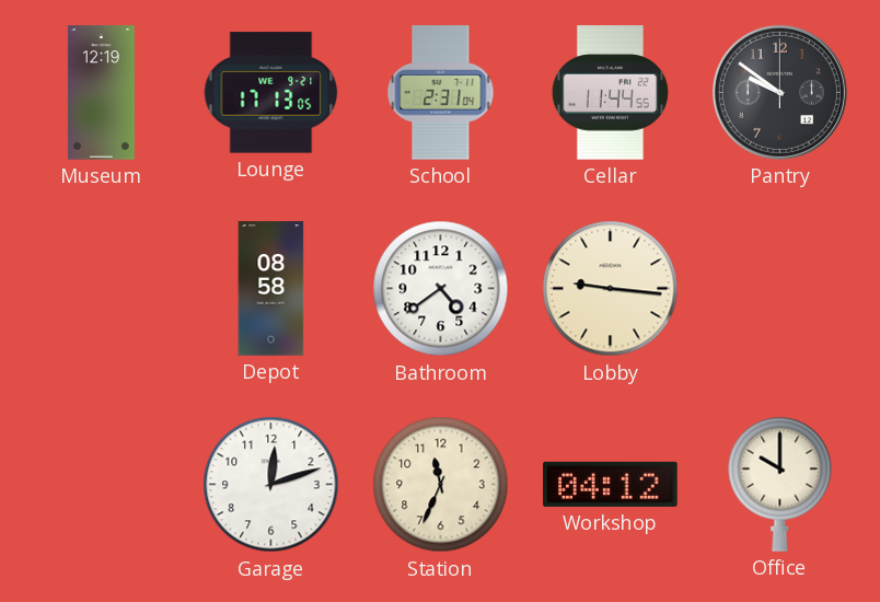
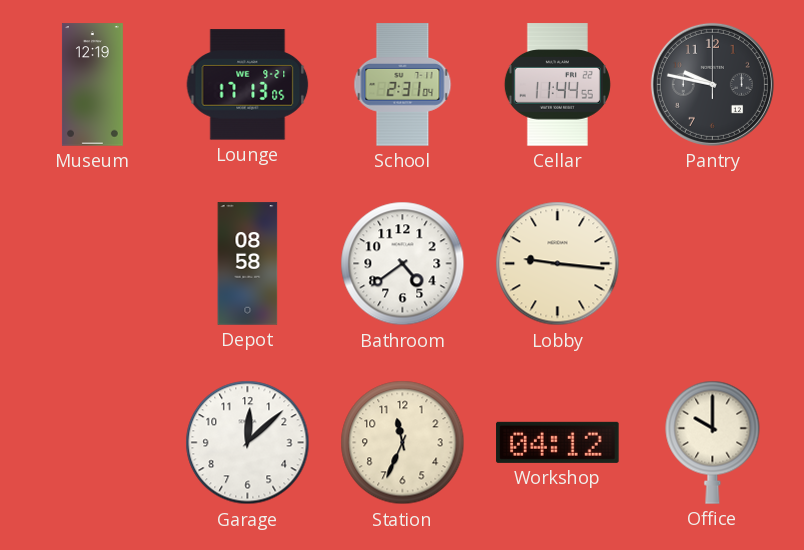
Pantry: 9:51 -> 9:47 (712, 84)
Garage: 12:12 -> 12:08 (248, 443)
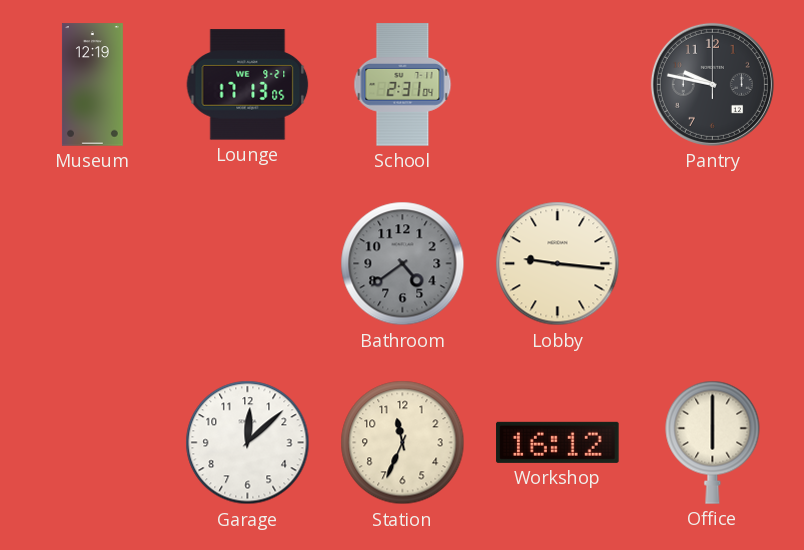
Cellar: 11:44 -> none (557, 85)
Depot: 08:58 -> none (248, 264)
Bathroom dial: white -> grey (403, 264)
Workshop: 04:12 -> 16:12 (558, 442)
Office: 10:00 -> 6:00 (713, 442)
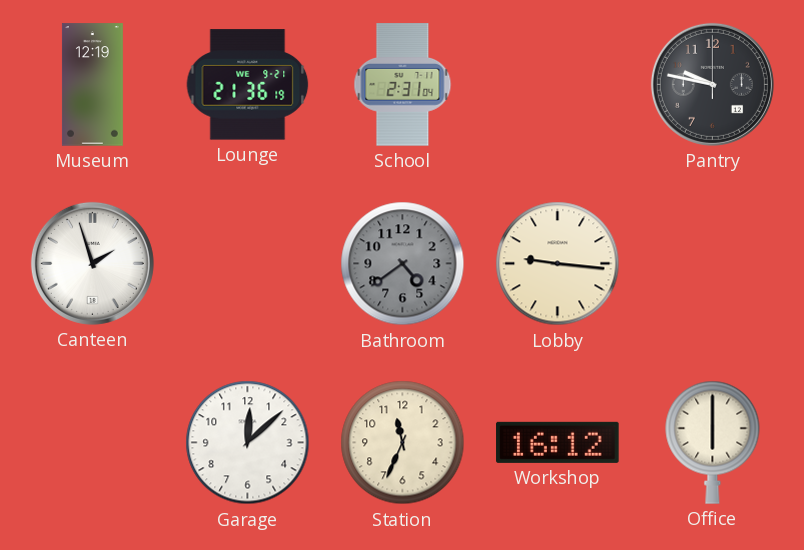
Lounge: 17:13 -> 21:36 (248, 85)
Canteen: none -> 1:57 (92, 263)
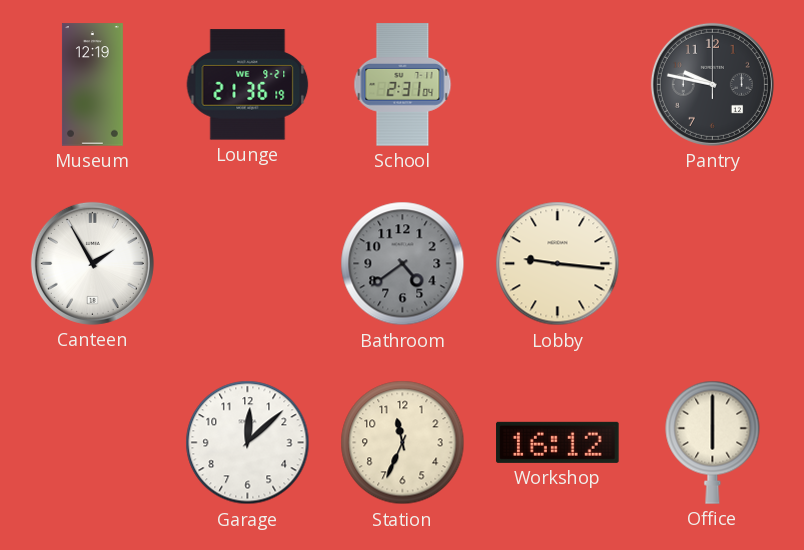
Canteen: 1:57 -> 1:55 (92, 263)
